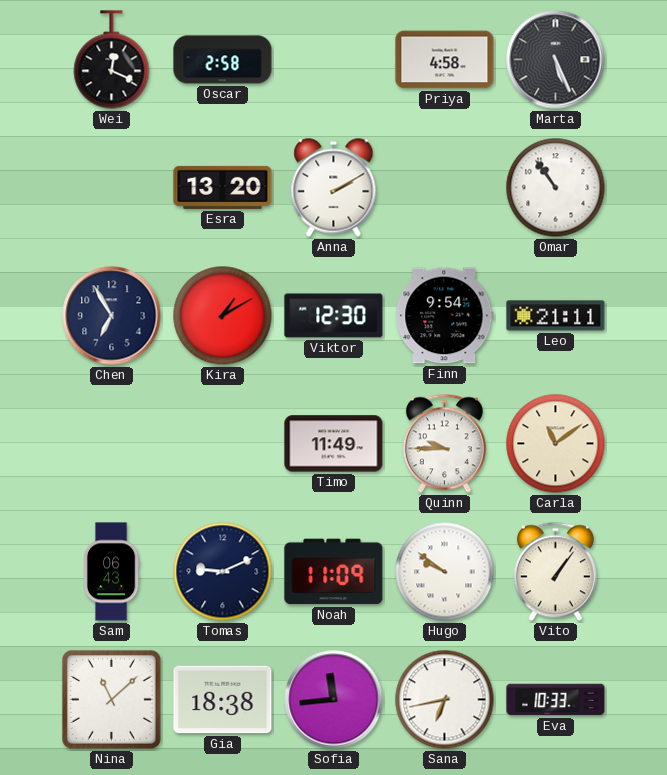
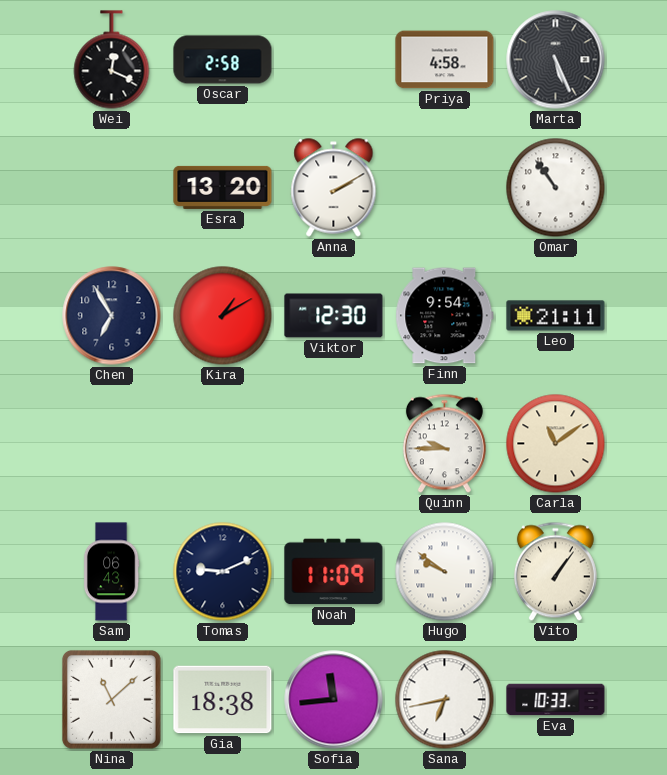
Timo: 11:49 -> none (334, 444)
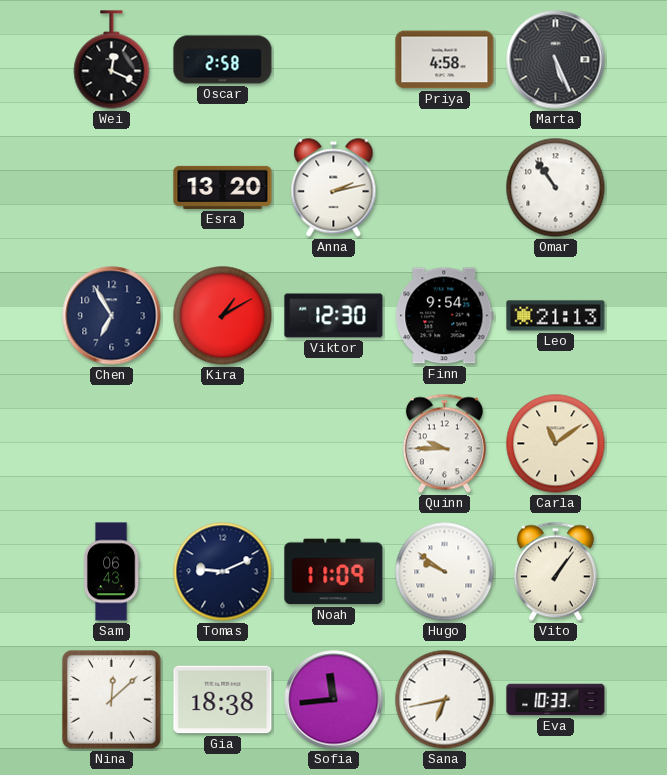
Anna: 2:10 -> 2:13 (334, 188)
Leo: 21:11 -> 21:13 (556, 316)
Nina: 11:08 -> 12:08 (111, 699)
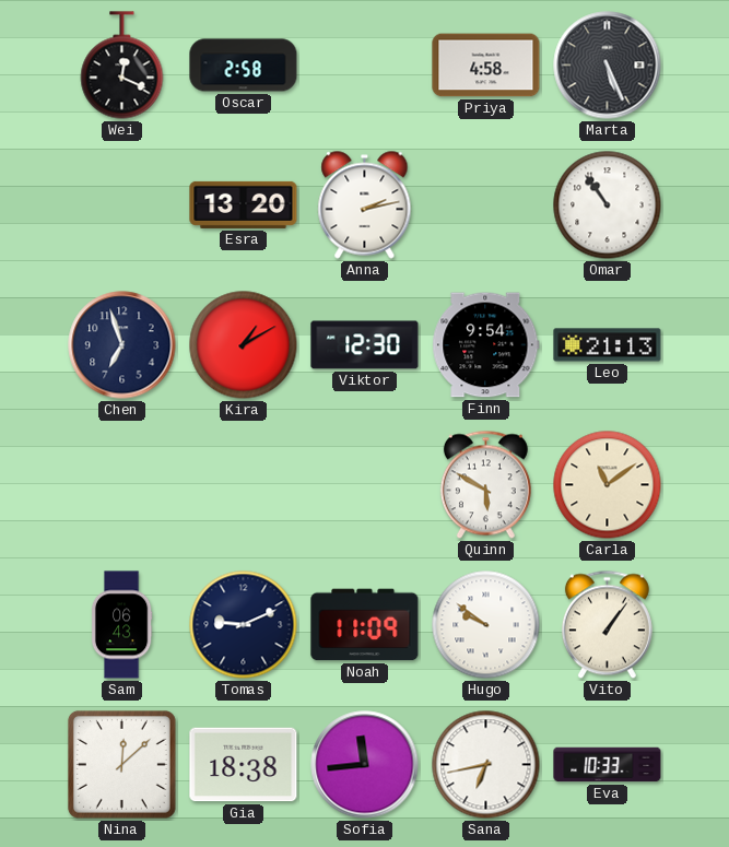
Chen: 6:55 -> 6:57 (122, 345)
Quinn: 9:45 -> 5:50 (485, 485)
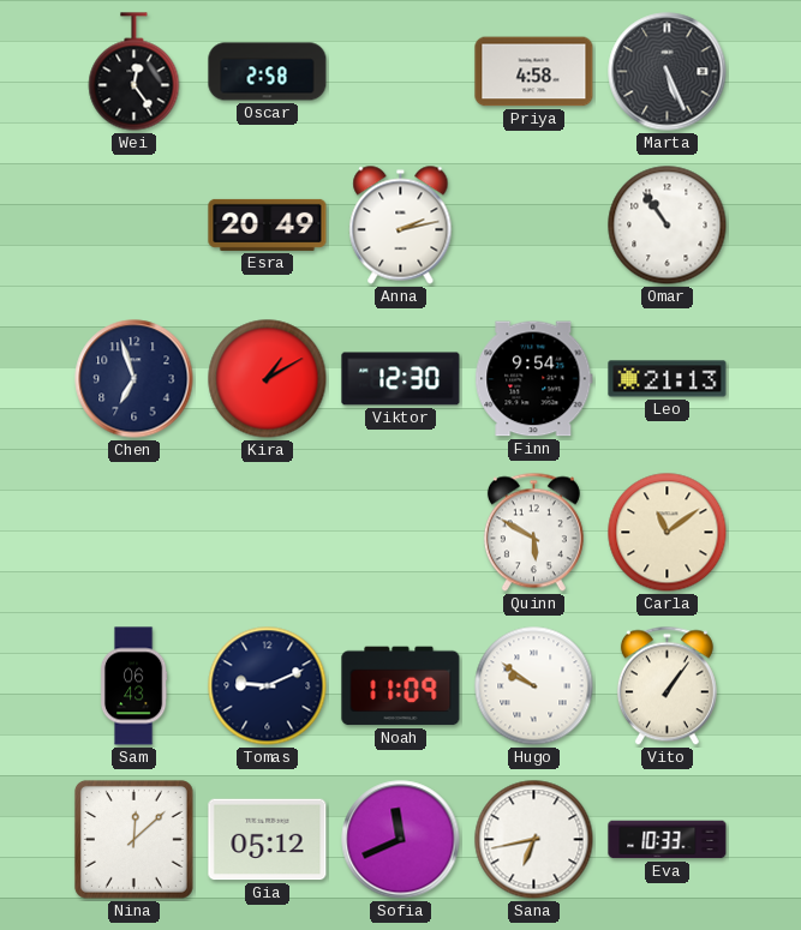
Wei: 12:19 -> 12:24 (135, 72)
Esra: 13:20 -> 20:49 (268, 224)
Gia: 18:38 -> 05:12 (268, 840)
Sofia: 11:44 -> 11:41 (401, 840)
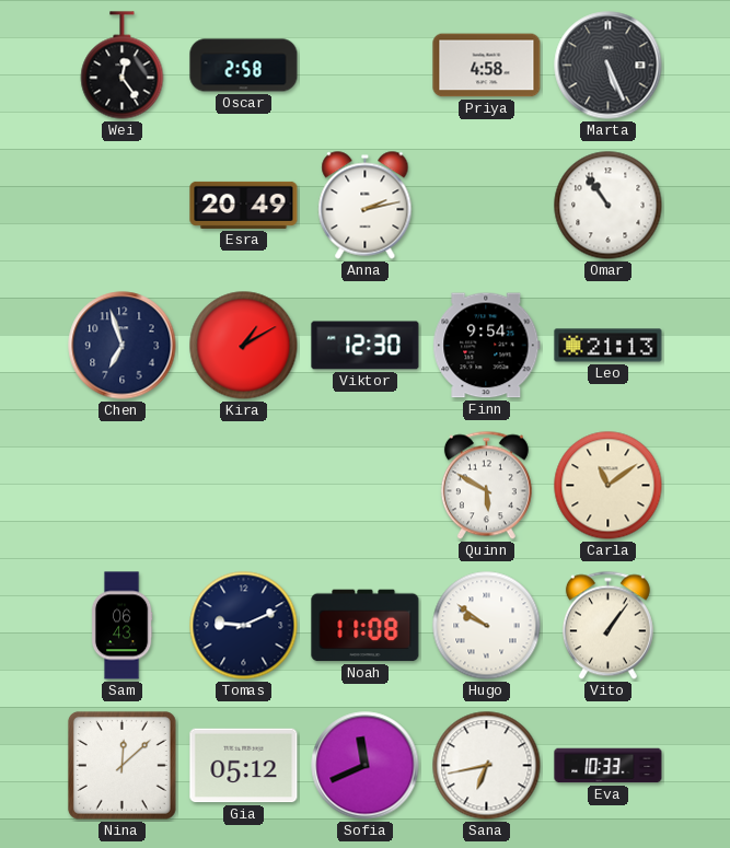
Noah: 11:09 -> 11:08 (366, 626)
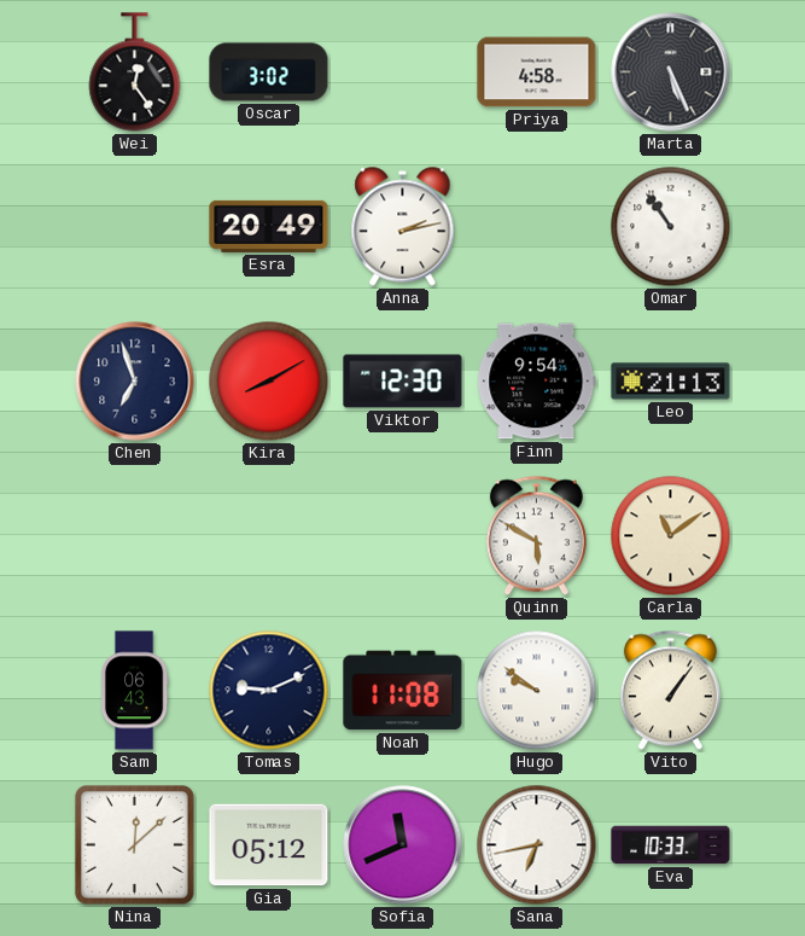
Oscar: 2:58 -> 3:02 (269, 72)
Kira: 1:10 -> 8:10 (269, 382)
